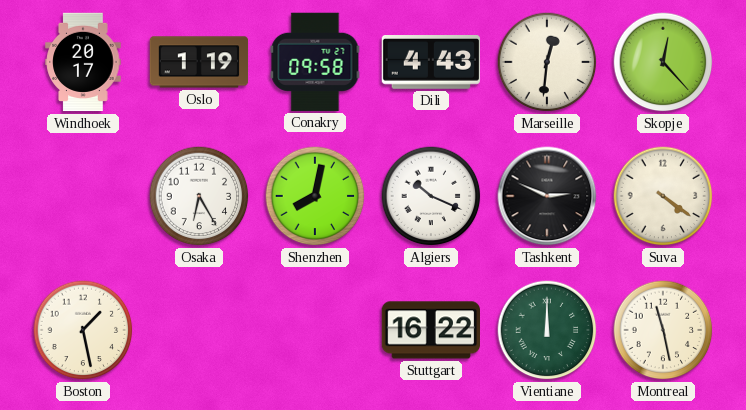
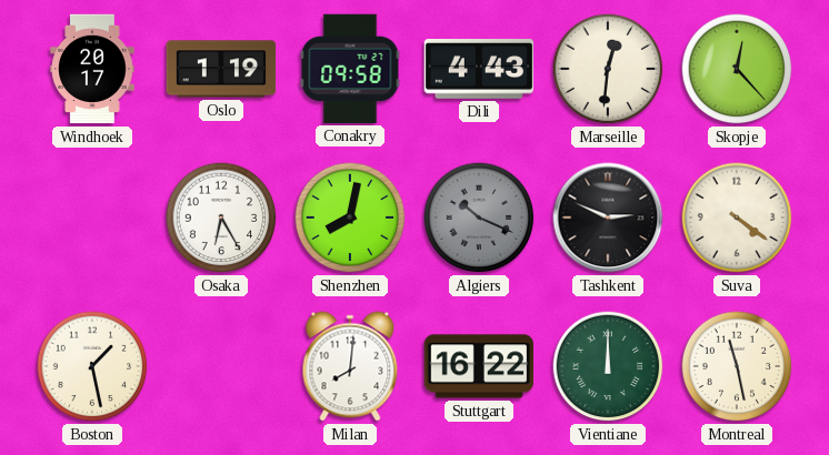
Algiers dial: white -> grey (479, 218)
Milan: none -> 8:01 (350, 366)
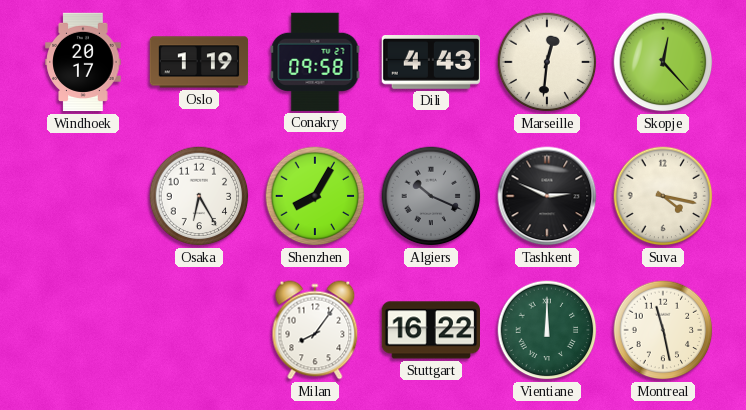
Shenzhen: 8:02 -> 8:05 (315, 196)
Suva: 4:21 -> 4:17 (663, 196)
Boston: 1:28 -> none (92, 366)
Milan: 8:01 -> 8:06 (315, 330)
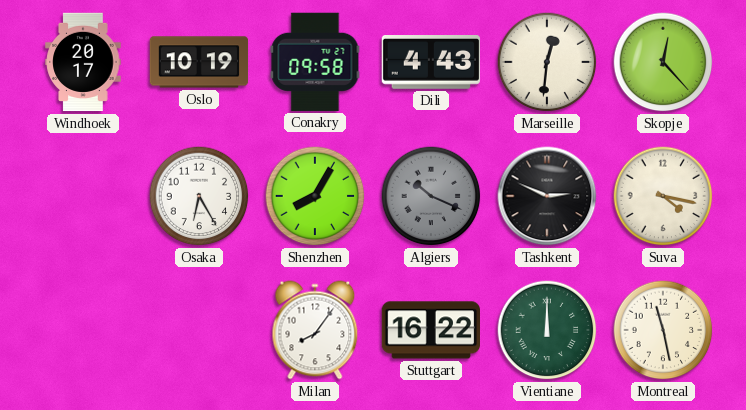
Oslo: 1:19 -> 10:19 (199, 62)
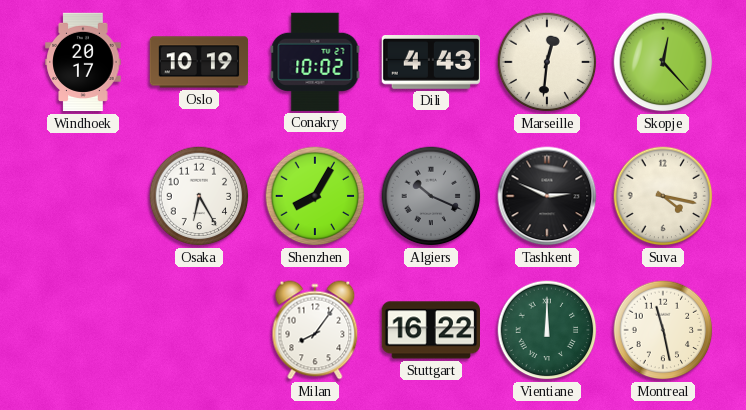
Conakry: 09:58 -> 10:02 (315, 62)
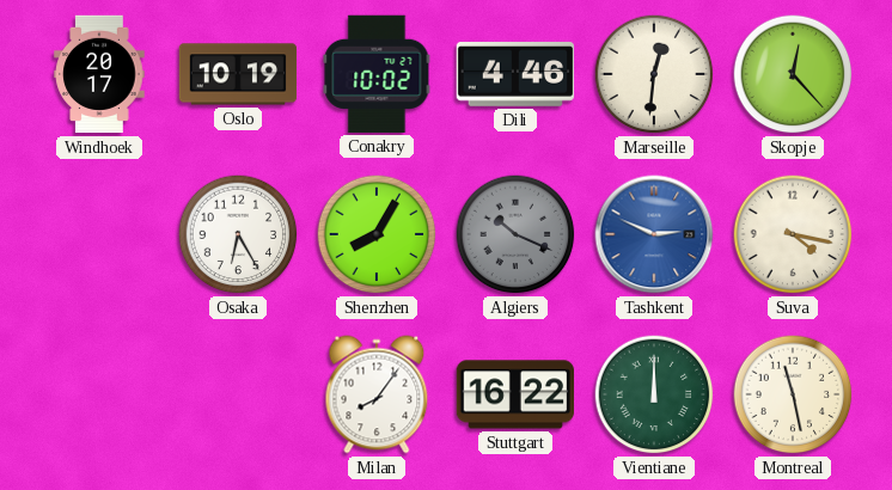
Dili: 4:43 -> 4:46 (514, 75)
Tashkent dial: black -> blue (654, 234)
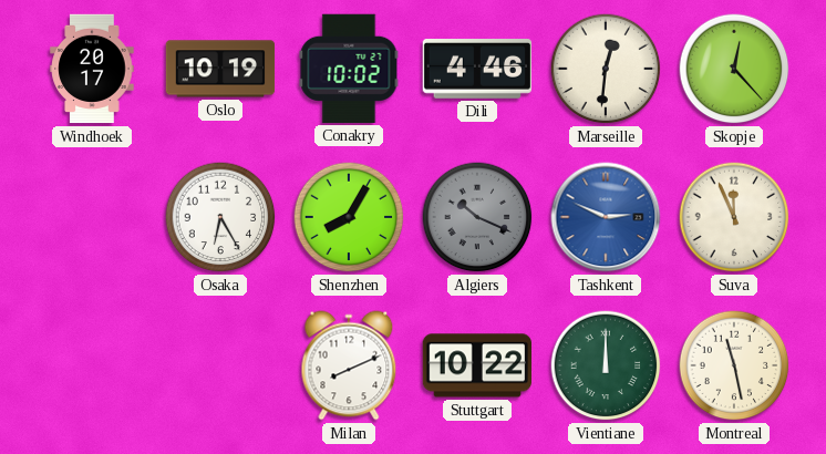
Suva: 4:17 -> 11:56 (734, 217)
Milan: 8:06 -> 8:11 (349, 365)
Stuttgart: 16:22 -> 10:22 (477, 365)
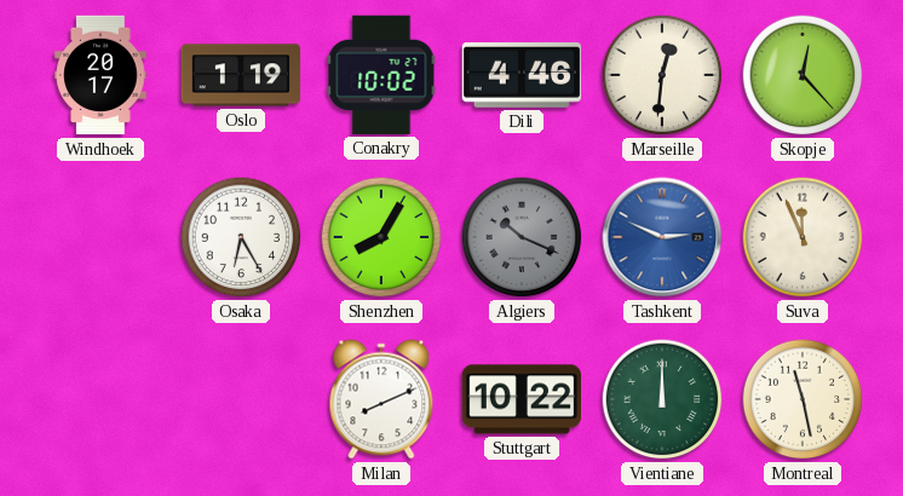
Oslo: 10:19 -> 1:19 (241, 75)
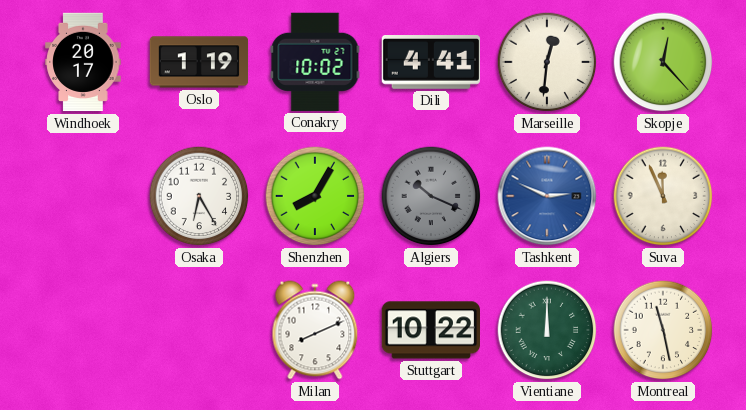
Dili: 4:46 -> 4:41 (430, 63)
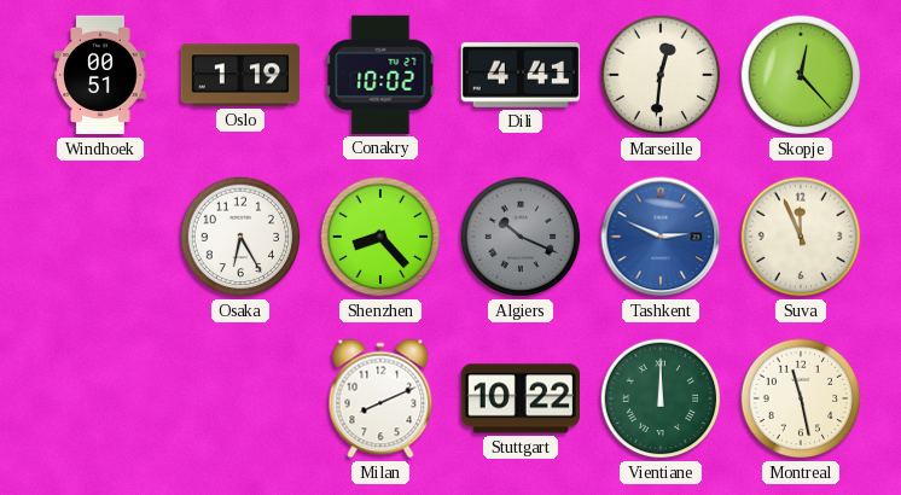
Windhoek: 20:17 -> 00:51 (100, 75)
Shenzhen: 8:05 -> 8:23 (380, 237)
